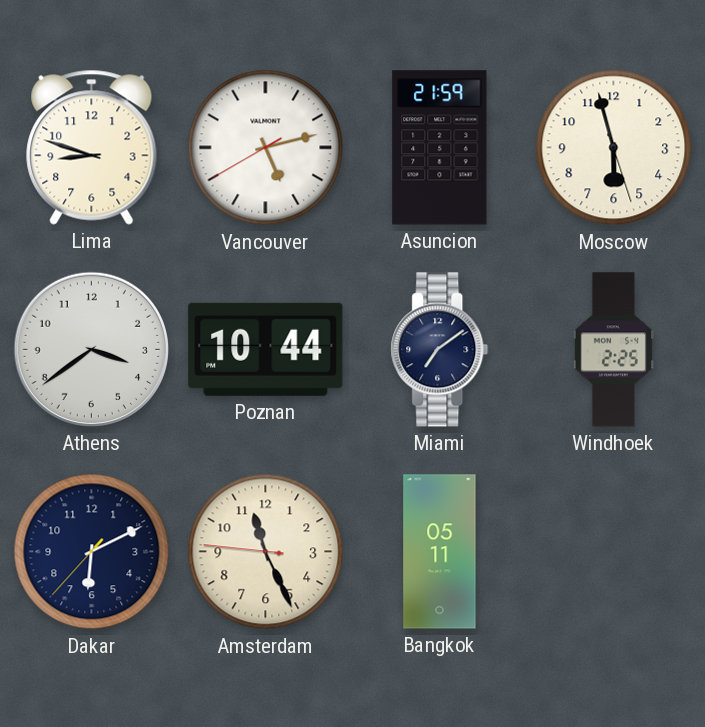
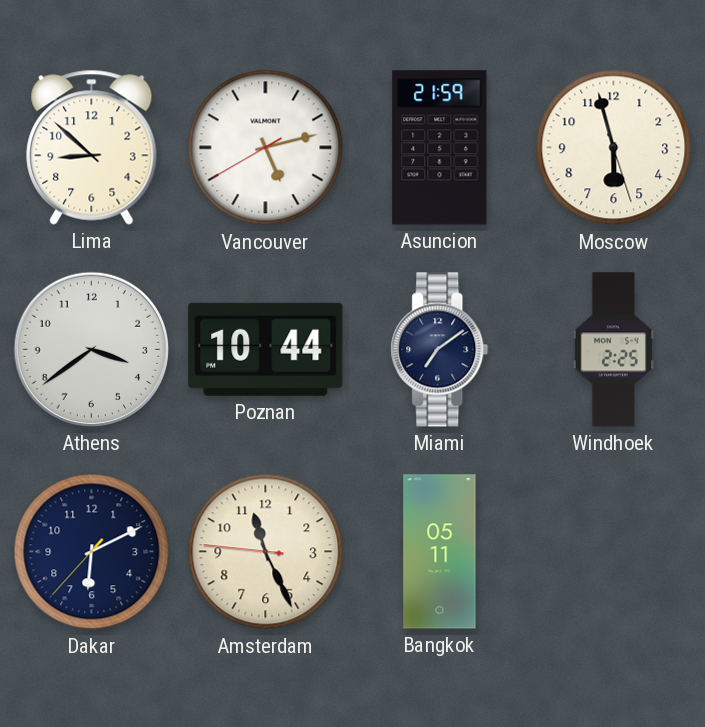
Lima: 8:48 -> 8:52 (92, 147)
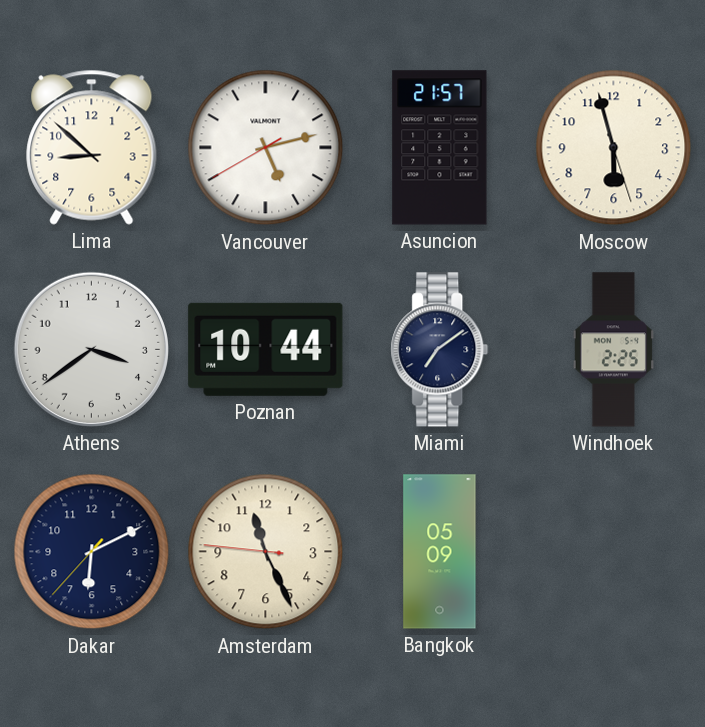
Asuncion: 21:59 -> 21:57 (440, 148)
Bangkok: 05:11 -> 05:09 (440, 552)
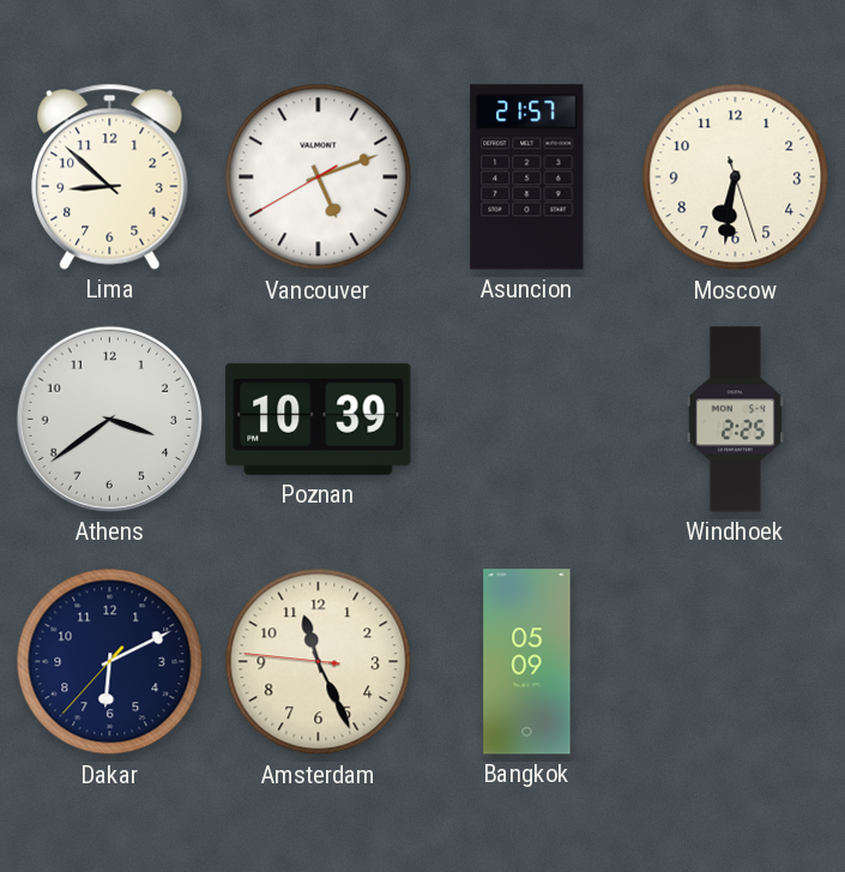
Vancouver: 5:12 -> 5:11 (319, 178)
Moscow: 5:57 -> 6:31 (736, 178)
Poznan: 10:44 -> 10:39 (319, 419)
Miami: 7:09 -> none (440, 350)
